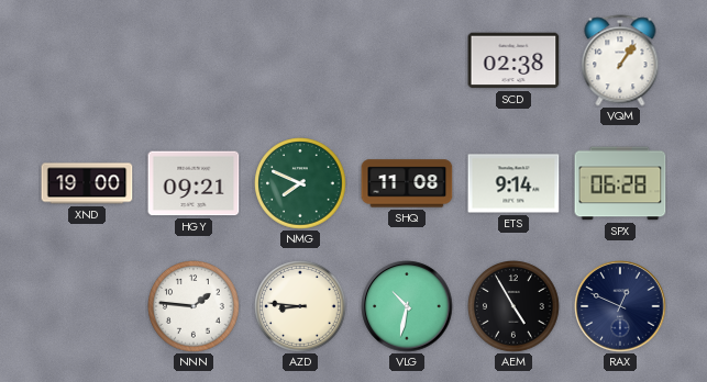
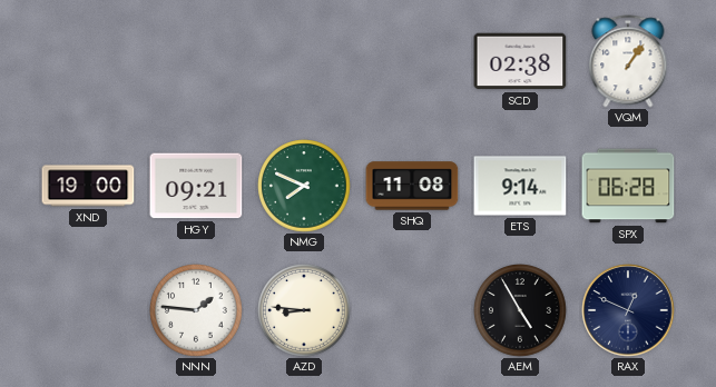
VLG: 10:32 -> none (407, 306)
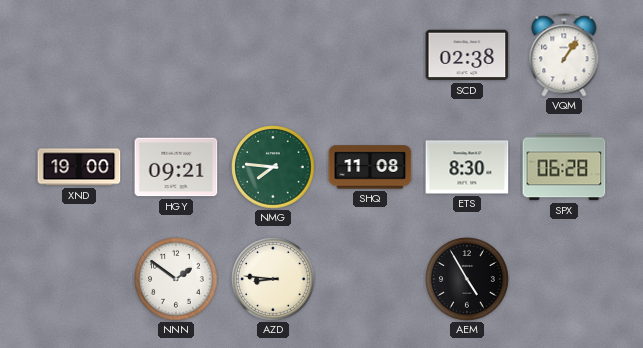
NMG: 7:49 -> 7:46 (273, 167)
ETS: 9:14 -> 8:30 (467, 167)
NNN: 1:46 -> 1:51 (176, 279)
RAX: 12:49 -> none (628, 310)
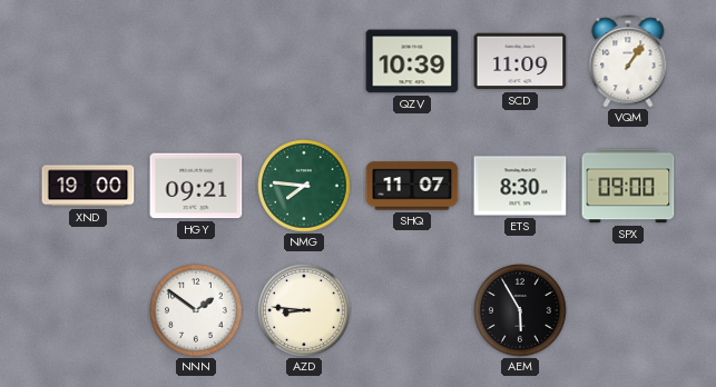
QZV: none -> 10:39 (412, 61)
SCD: 02:38 -> 11:09 (520, 61)
SHQ: 11:08 -> 11:07 (412, 186)
SPX: 06:28 -> 09:00 (628, 186)
AEM: 4:55 -> 5:55 (520, 310)
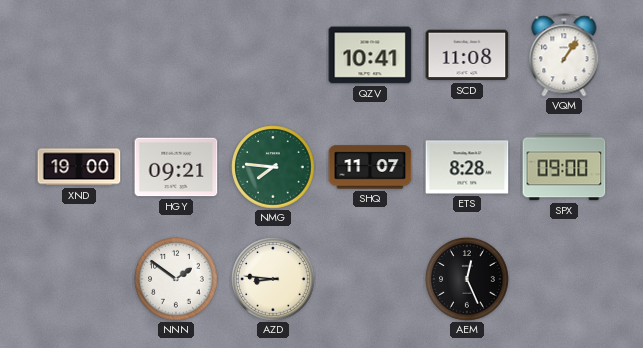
QZV: 10:39 -> 10:41 (370, 55)
SCD: 11:09 -> 11:08 (467, 55)
ETS: 8:30 -> 8:28 (467, 167)
AEM: 5:55 -> 12:26 (467, 279)
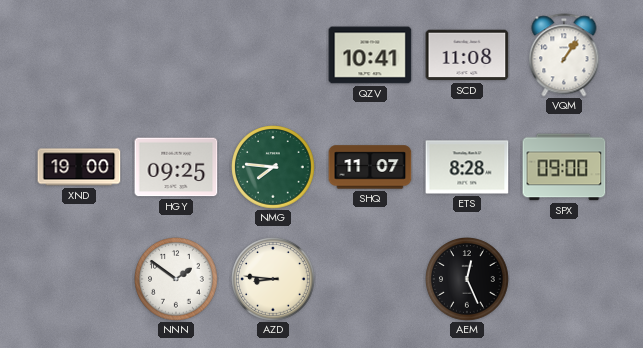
HGY: 09:21 -> 09:25 (176, 167)
